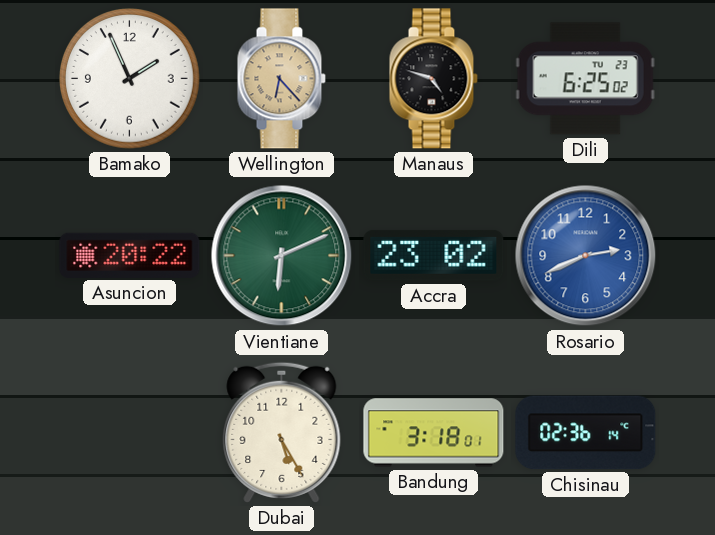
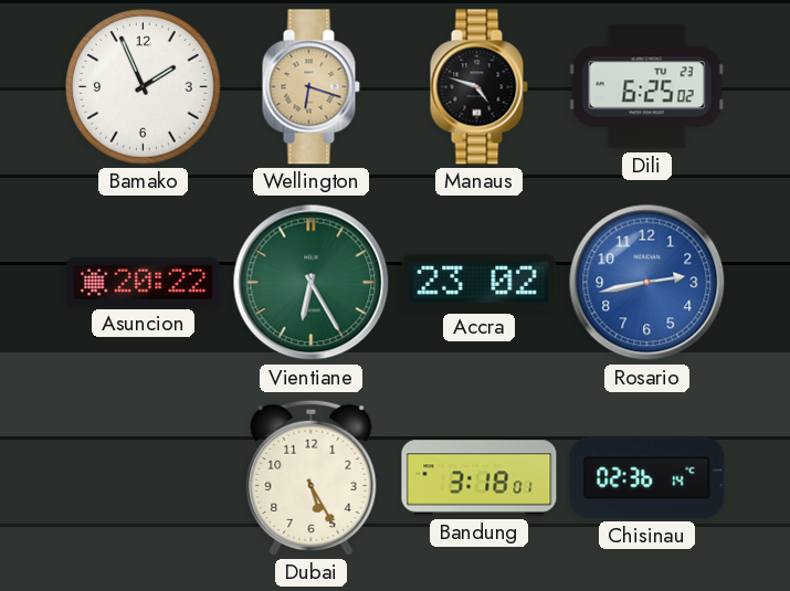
Wellington: 6:23 -> 6:18 (310, 87)
Vientiane: 6:11 -> 6:25 (312, 283)
Rosario: 2:41 -> 2:43 (647, 283)
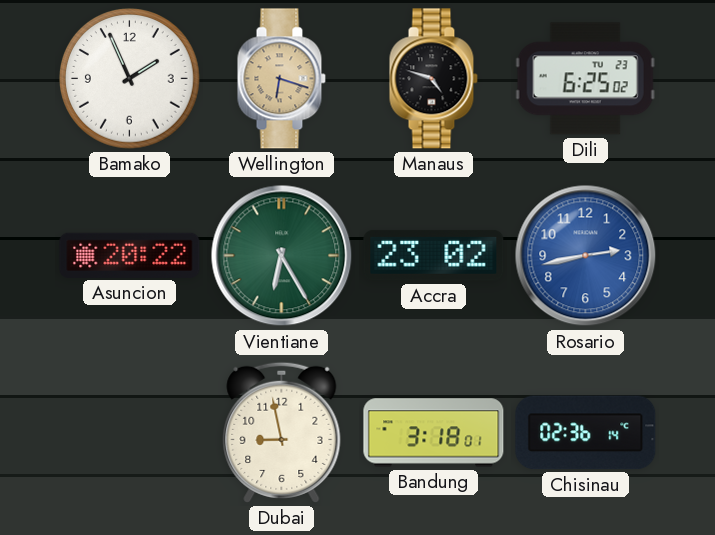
Dubai: 5:25 -> 8:58 (282, 432)
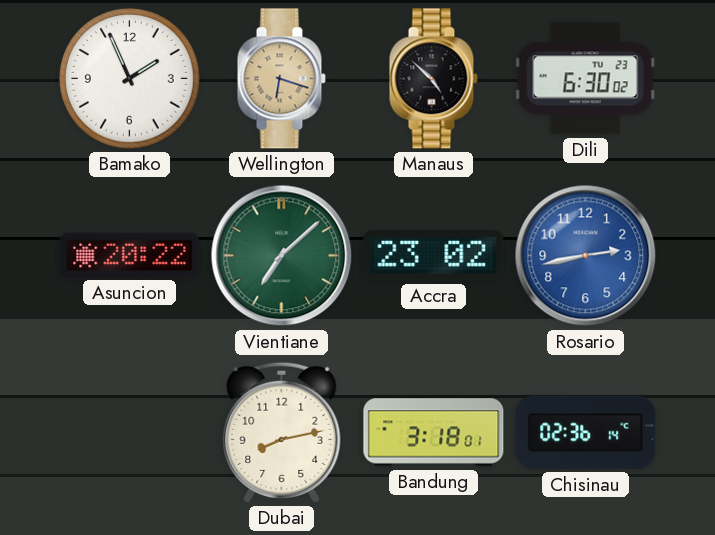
Manaus: 4:48 -> 4:52 (433, 79)
Dili: 6:25 -> 6:30 (585, 79)
Vientiane: 6:25 -> 7:08 (282, 256)
Dubai: 8:58 -> 8:13 (282, 432)
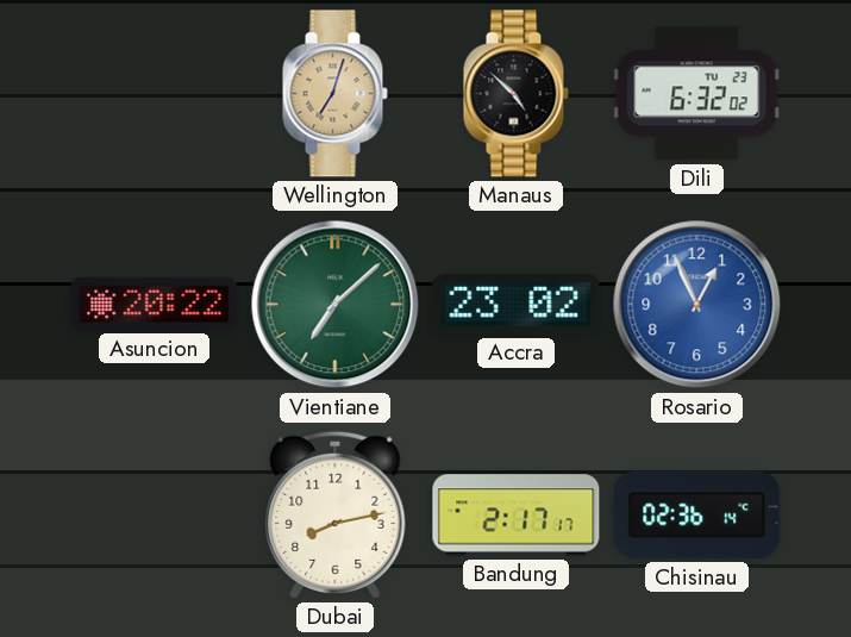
Bamako: 1:56 -> none (130, 79)
Wellington: 6:18 -> 7:03 (334, 94)
Dili: 6:30 -> 6:32 (696, 94)
Rosario: 2:43 -> 12:56 (697, 305)
Bandung: 3:18 -> 2:17 (517, 516)
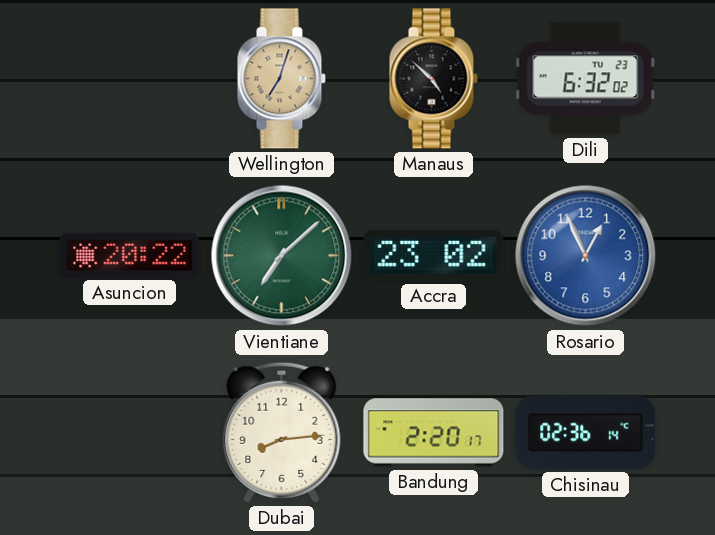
Dubai: 8:13 -> 8:14 (282, 432)
Bandung: 2:17 -> 2:20 (434, 433)
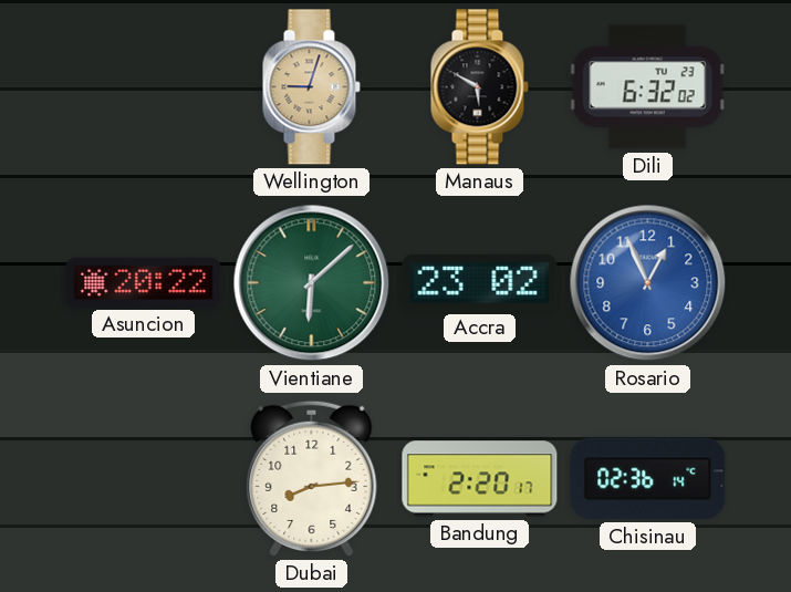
Wellington: 7:03 -> 9:03 (311, 87)
Manaus: 4:52 -> 5:50 (479, 87)
Vientiane: 7:08 -> 6:08 (312, 283)
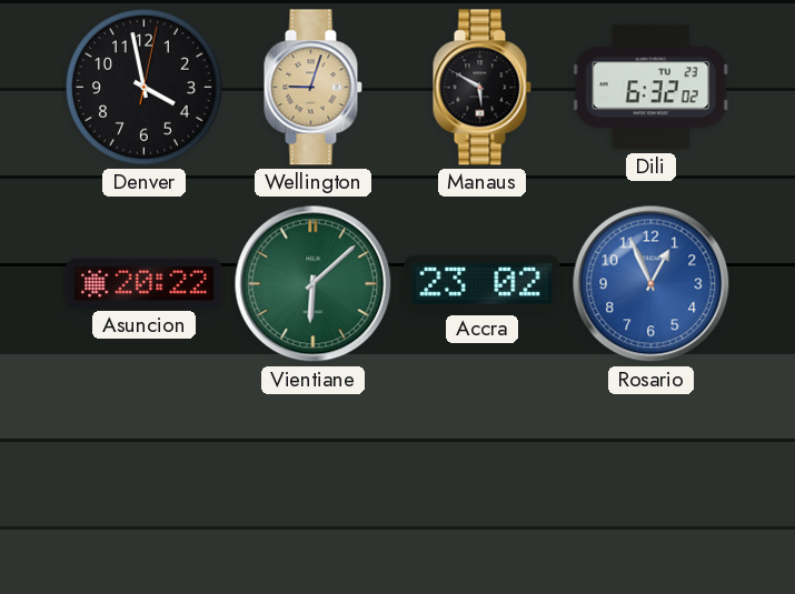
Denver: none -> 3:58 (145, 88)
Dubai: 8:14 -> none (312, 478)
Bandung: 2:20 -> none (480, 479)
Chisinau: 02:36 -> none (648, 479)
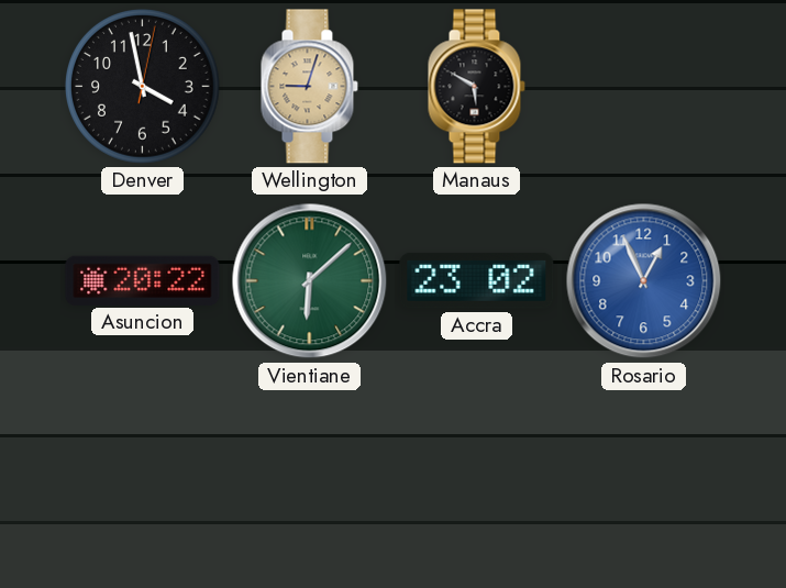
Dili: 6:32 -> none (650, 88)
